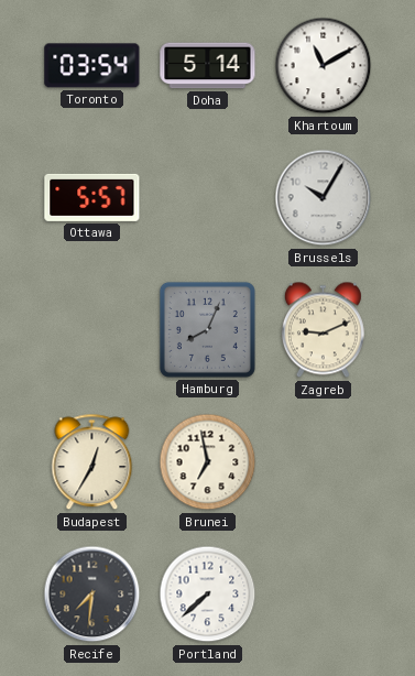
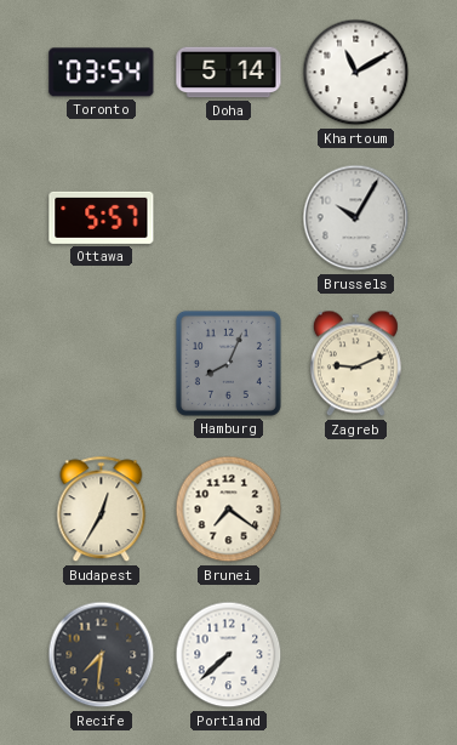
Brunei: 6:58 -> 7:21 (229, 510)
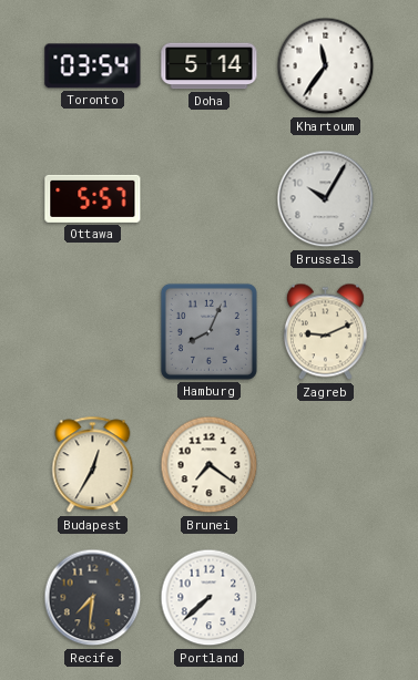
Khartoum: 11:10 -> 11:36 (326, 66)
